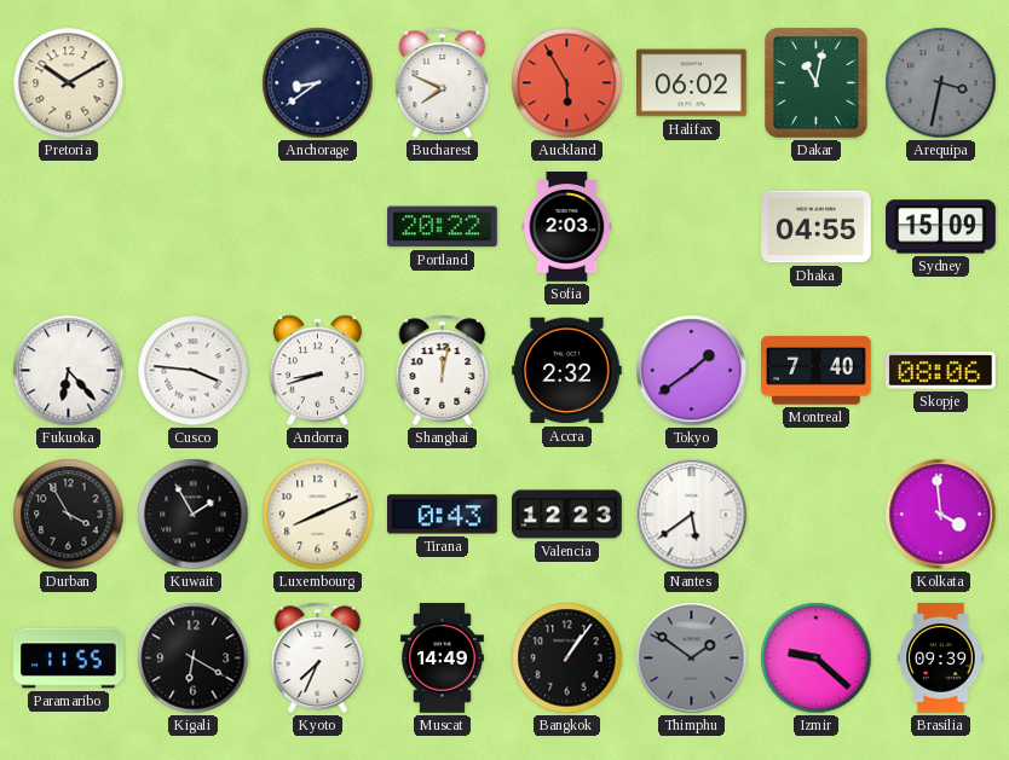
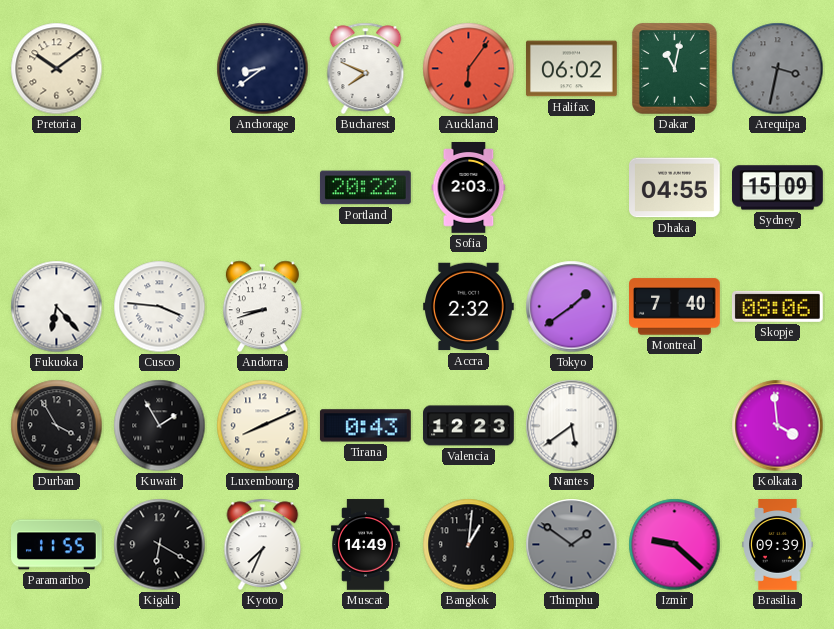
Pretoria: 10:10 -> 10:09 (57, 69)
Auckland: 5:55 -> 6:06 (469, 69)
Shanghai: 12:02 -> none (443, 370)
Bangkok: 1:06 -> 1:01 (469, 545)
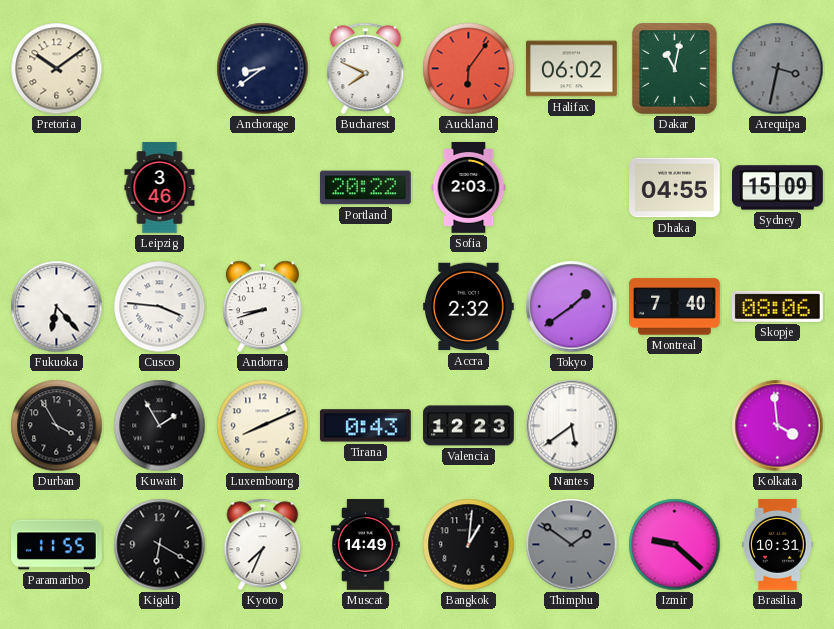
Leipzig: none -> 3:46 (160, 188)
Brasilia: 09:39 -> 10:31 (778, 545)
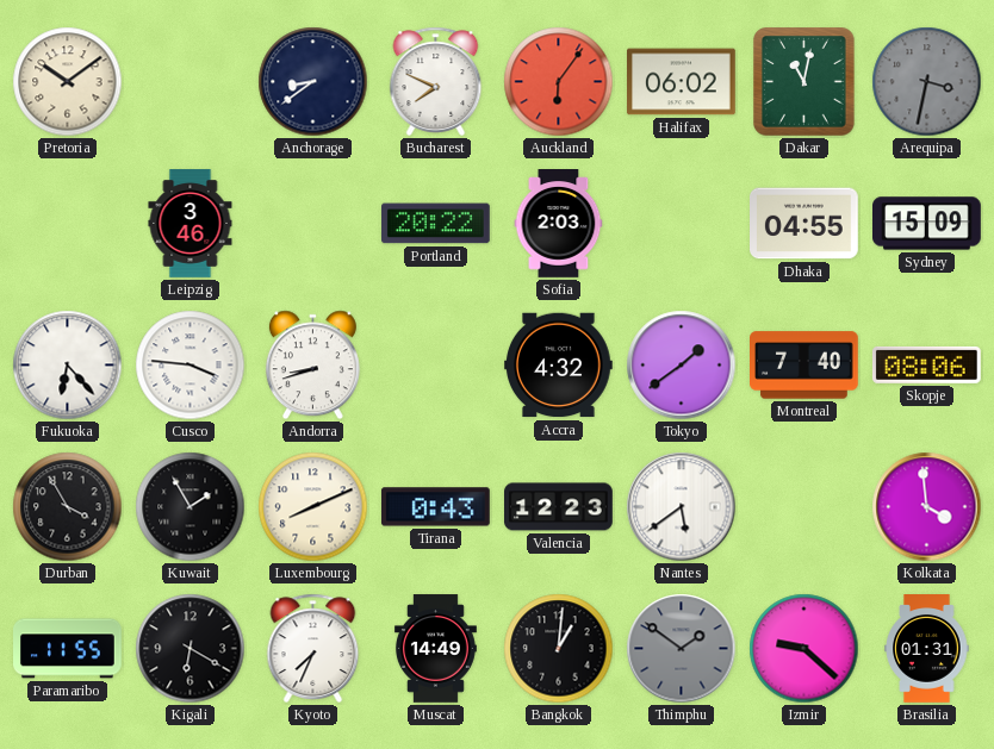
Accra: 2:32 -> 4:32 (559, 366)
Brasilia: 10:31 -> 01:31 (927, 649)
